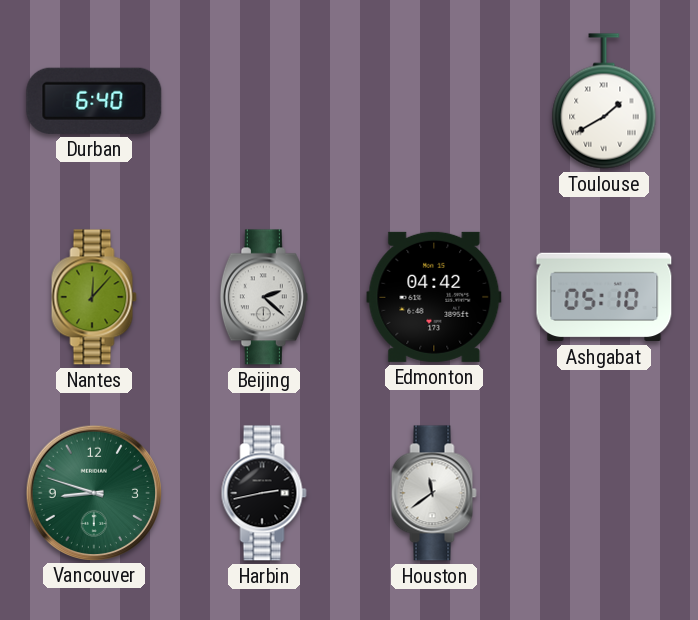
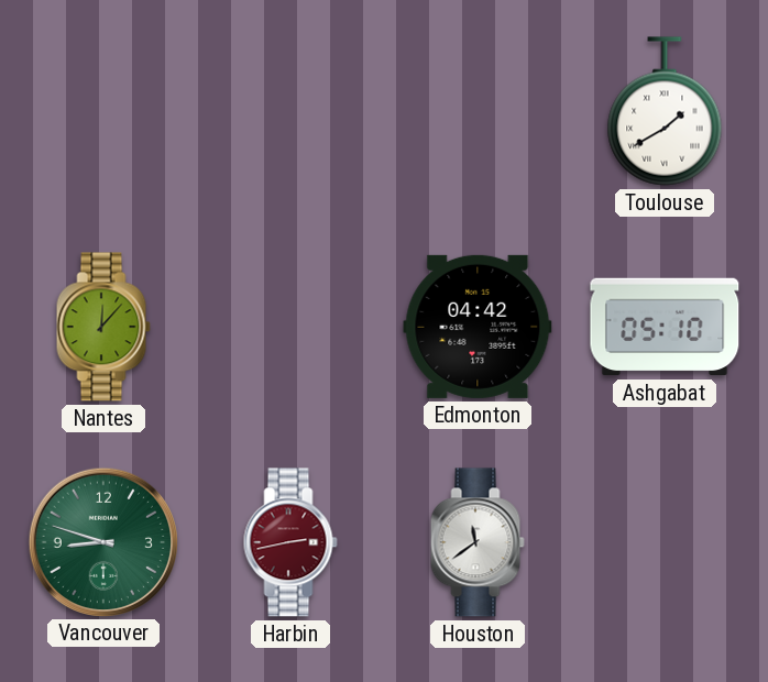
Durban: 6:40 -> none (94, 101)
Beijing: 2:22 -> none (264, 297)
Harbin dial: black -> burgundy (290, 542)
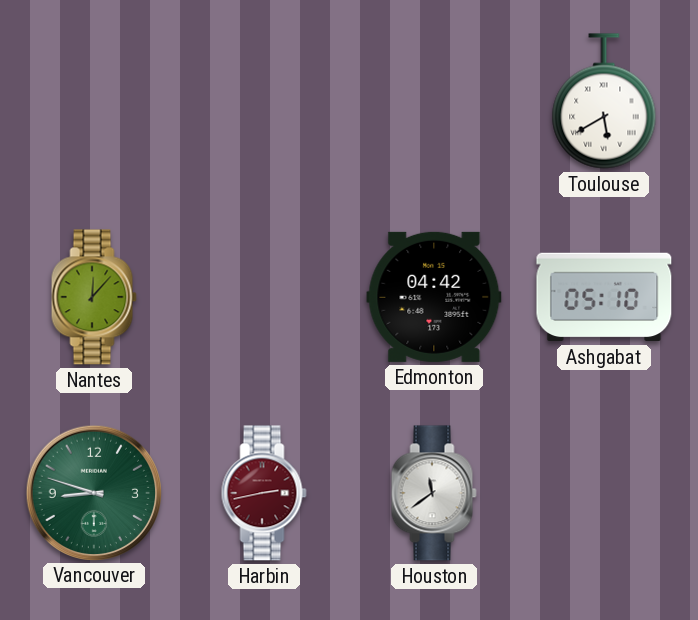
Toulouse: 1:40 -> 5:40 (604, 101)
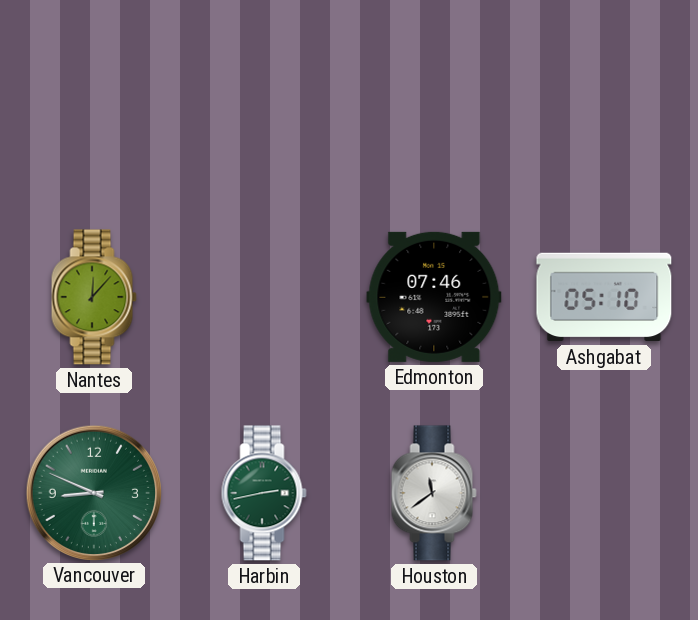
Toulouse: 5:40 -> none (604, 101)
Edmonton: 04:42 -> 07:46 (434, 297)
Vancouver: 8:48 -> 8:49 (93, 492)
Harbin dial: burgundy -> green (264, 493)
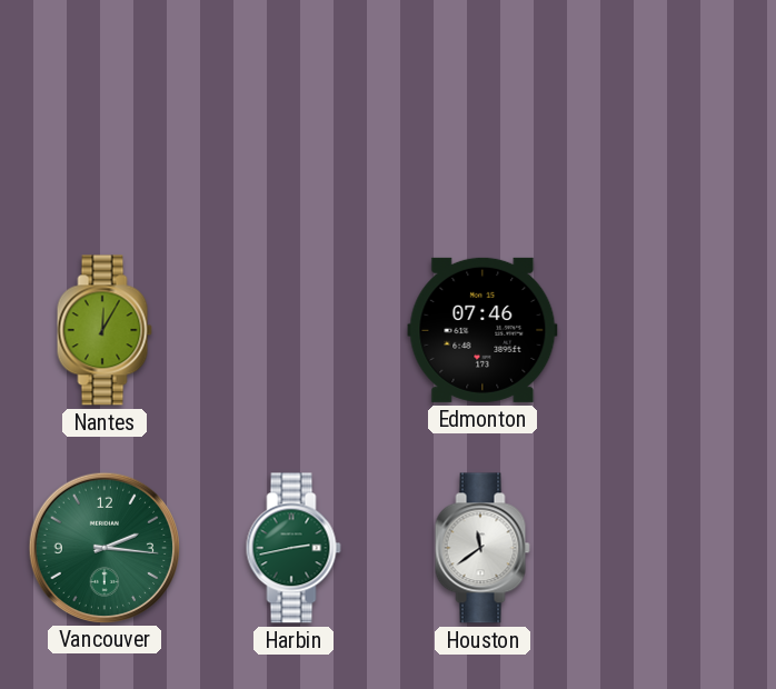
Nantes: 12:07 -> 12:05 (105, 330)
Ashgabat: 05:10 -> none (604, 297)
Vancouver: 8:49 -> 2:16 (103, 547)
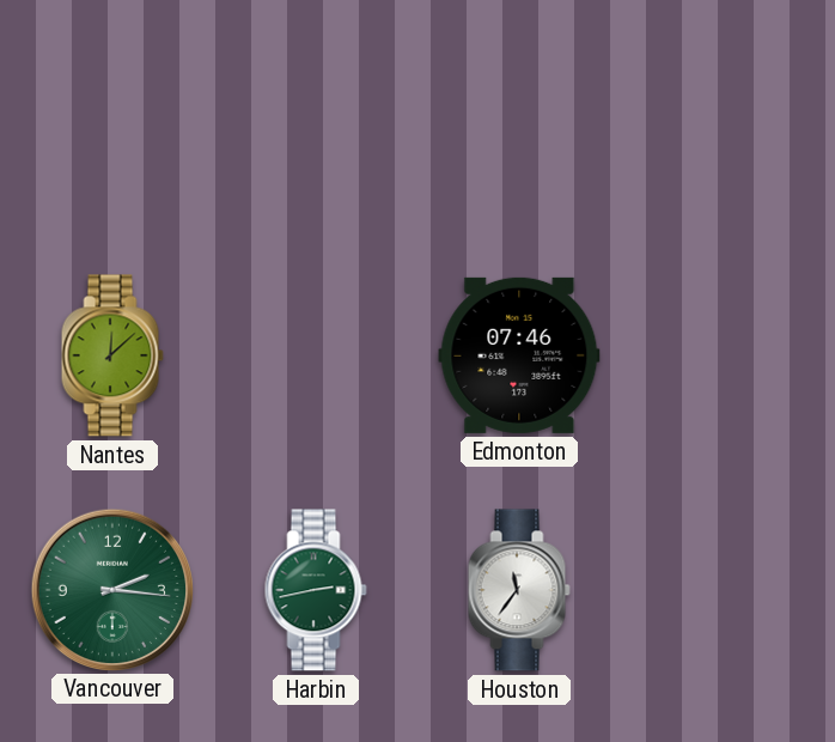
Nantes: 12:05 -> 12:08 (112, 355)
Houston: 11:39 -> 11:36 (519, 590)
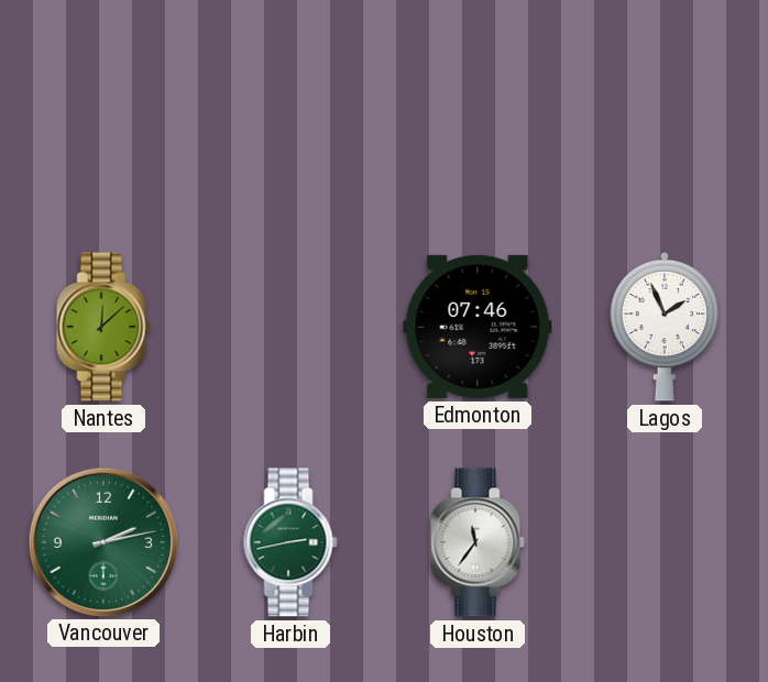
Lagos: none -> 1:56 (665, 327)
Vancouver: 2:16 -> 2:13 (102, 541)
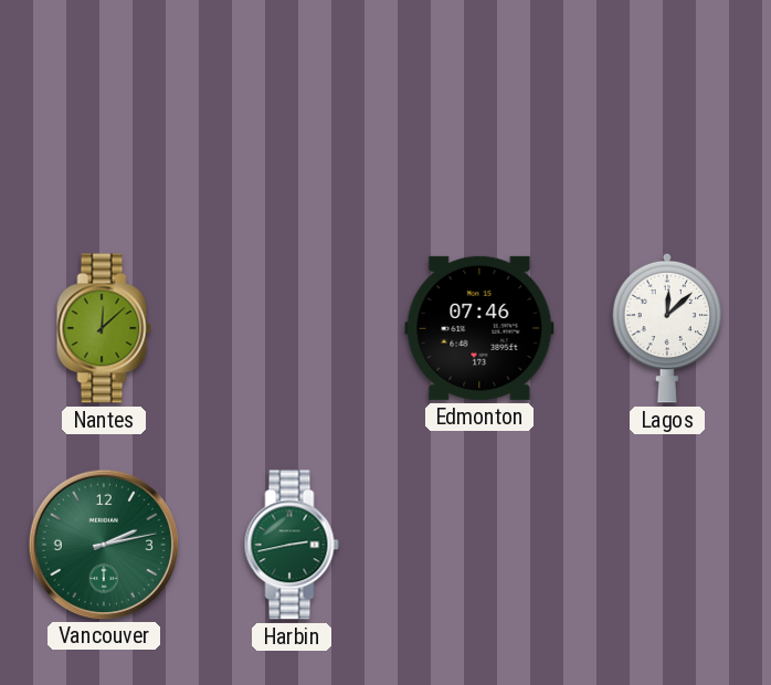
Lagos: 1:56 -> 12:08 (667, 328)
Houston: 11:36 -> none (478, 542)
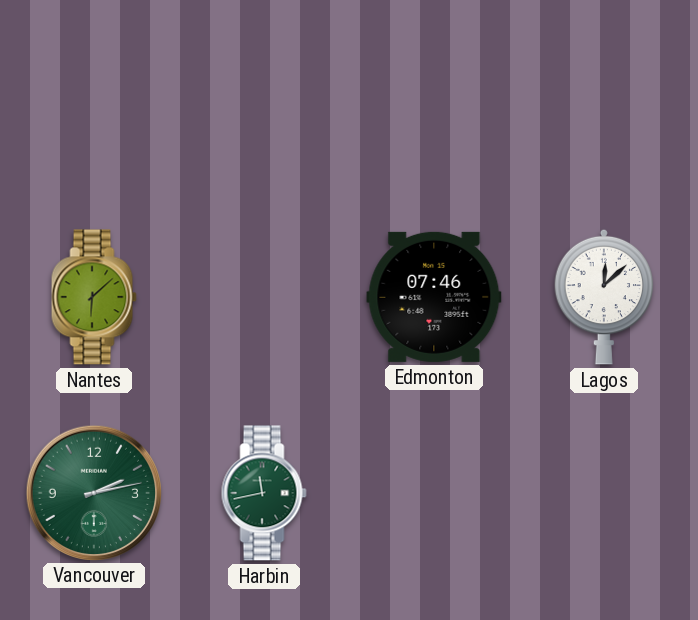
Nantes: 12:08 -> 6:08 (94, 297)
Harbin: 2:43 -> 11:43 (264, 493)
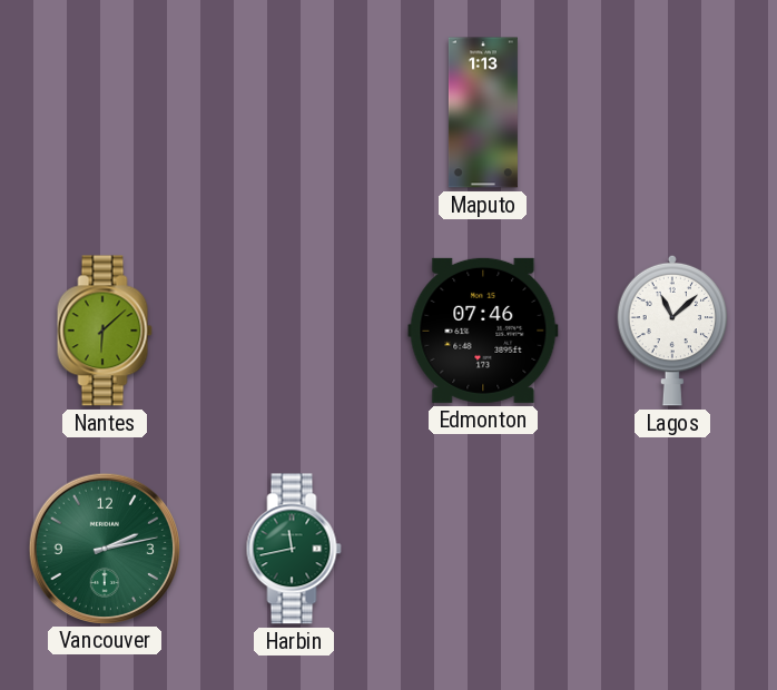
Maputo: none -> 1:13 (483, 112)
Lagos: 12:08 -> 11:08 (672, 331)
